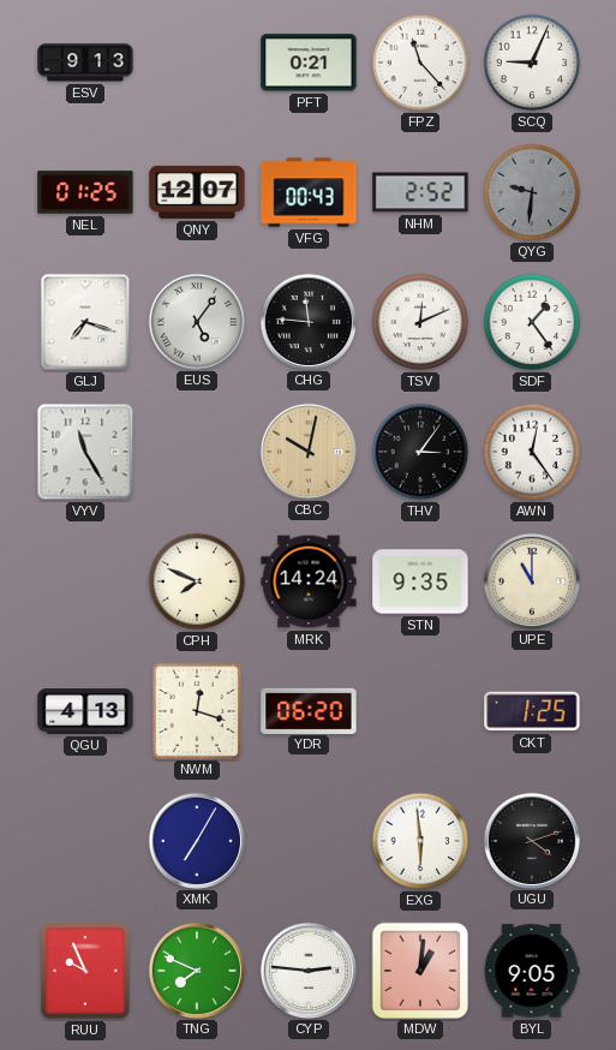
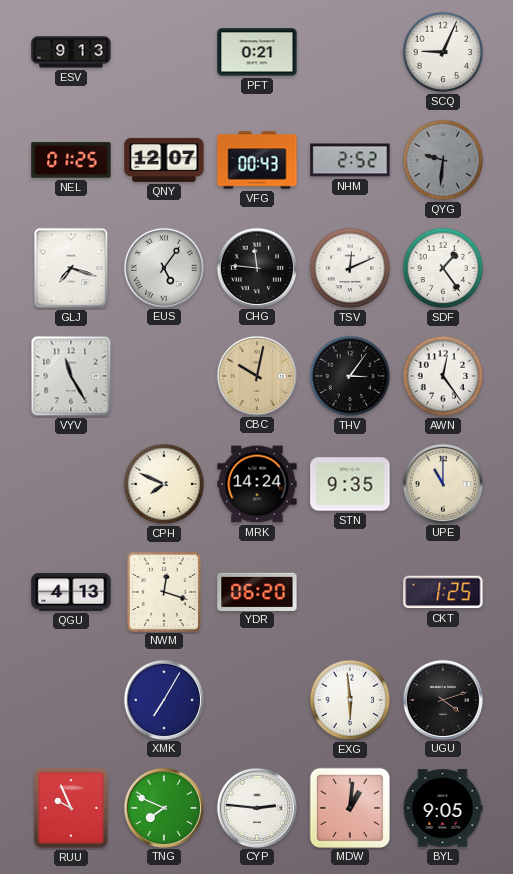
FPZ: 11:23 -> none (420, 62)
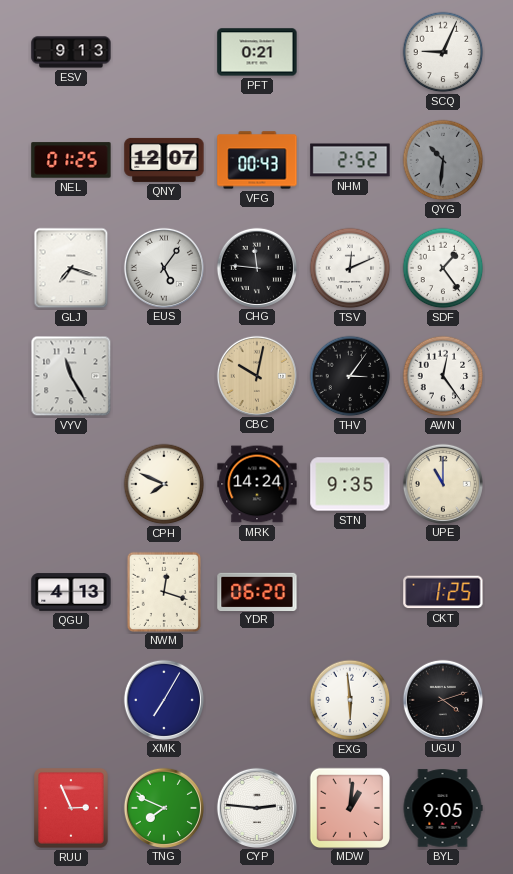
QYG: 9:31 -> 10:31 (443, 160)
RUU: 9:56 -> 2:56 (72, 809)
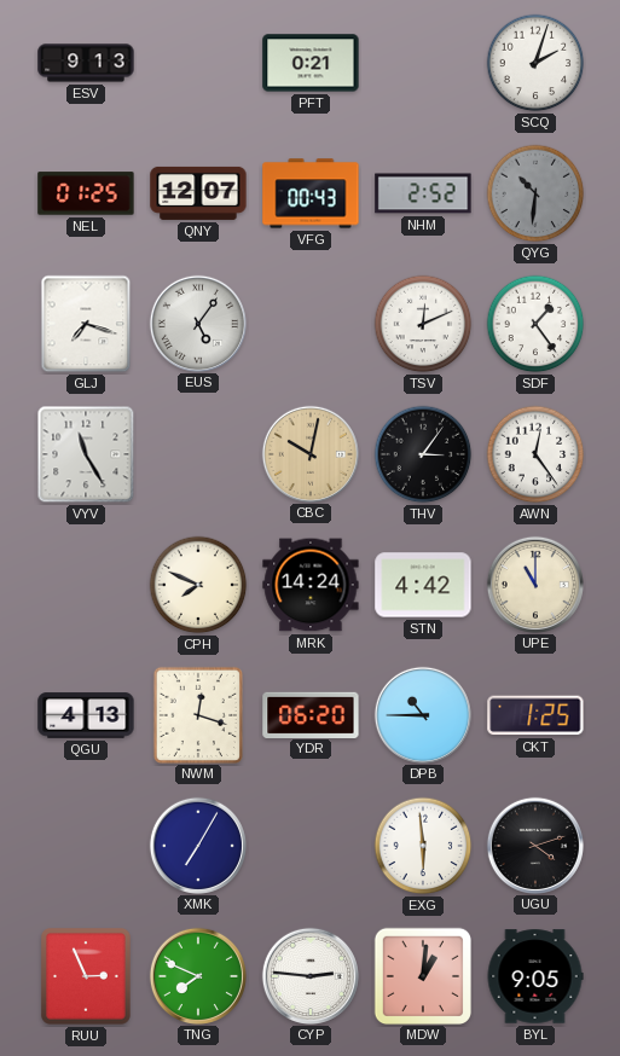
SCQ: 9:04 -> 2:03 (535, 63)
CHG: 11:46 -> none (256, 267)
STN: 9:35 -> 4:42 (423, 585)
DPB: none -> 10:45 (422, 714)
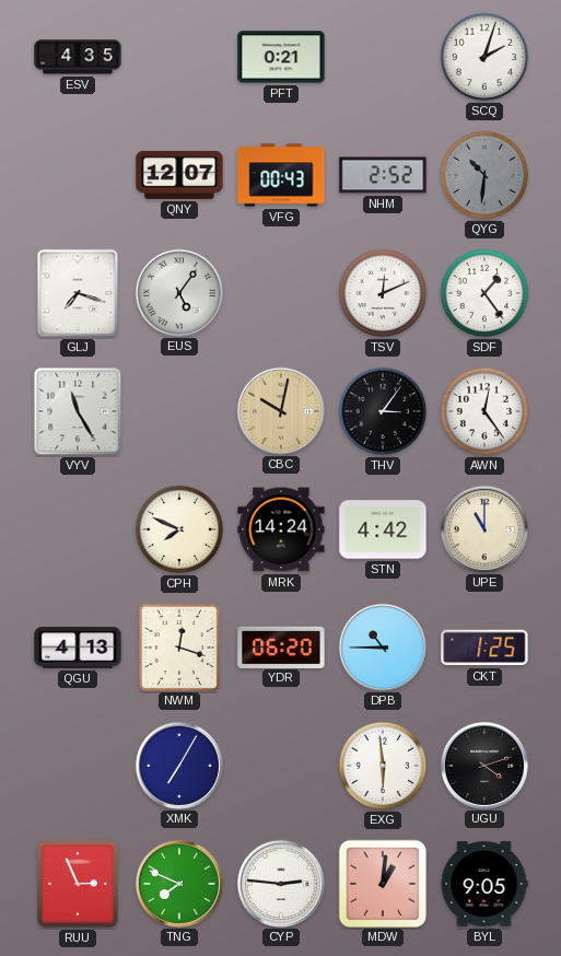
ESV: 9:13 -> 4:35 (78, 57)
NEL: 01:25 -> none (86, 193)
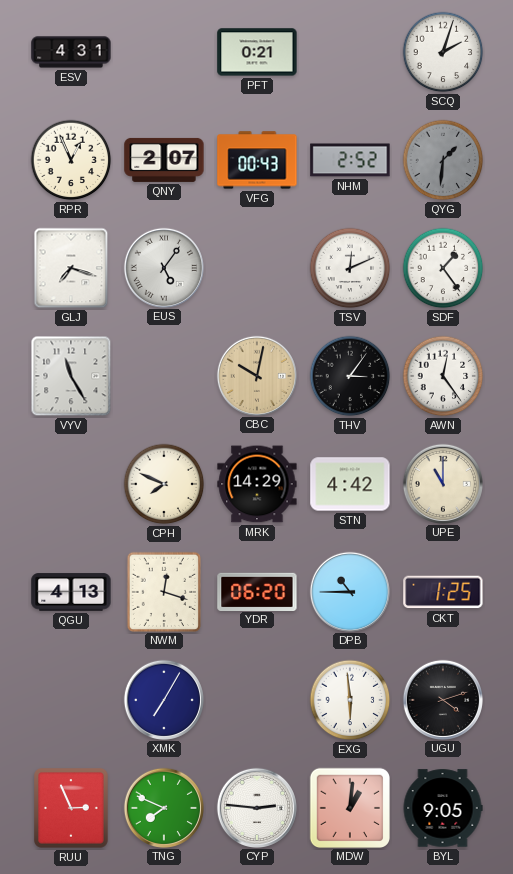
ESV: 4:35 -> 4:31 (71, 52)
RPR: none -> 12:56 (71, 160)
QNY: 12:07 -> 2:07 (164, 160)
QYG: 10:31 -> 1:31 (443, 160)
MRK: 14:24 -> 14:29 (257, 484)
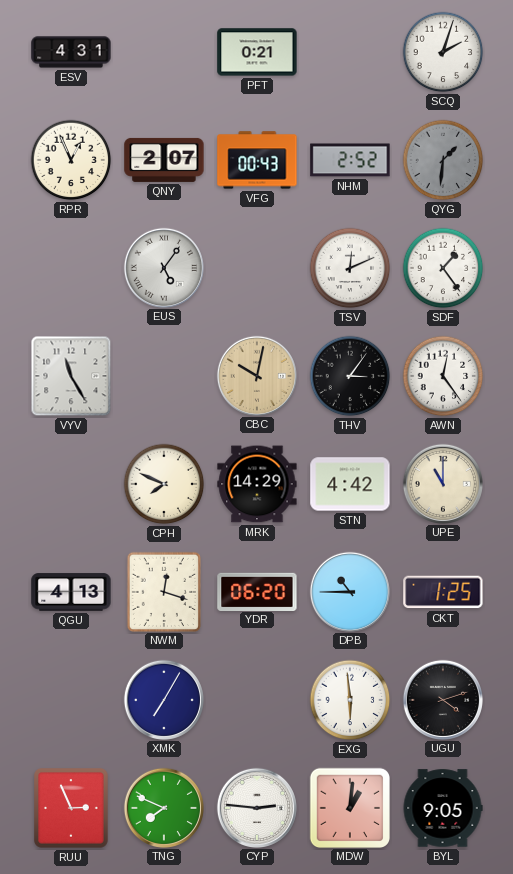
GLJ: 7:18 -> none (71, 268)
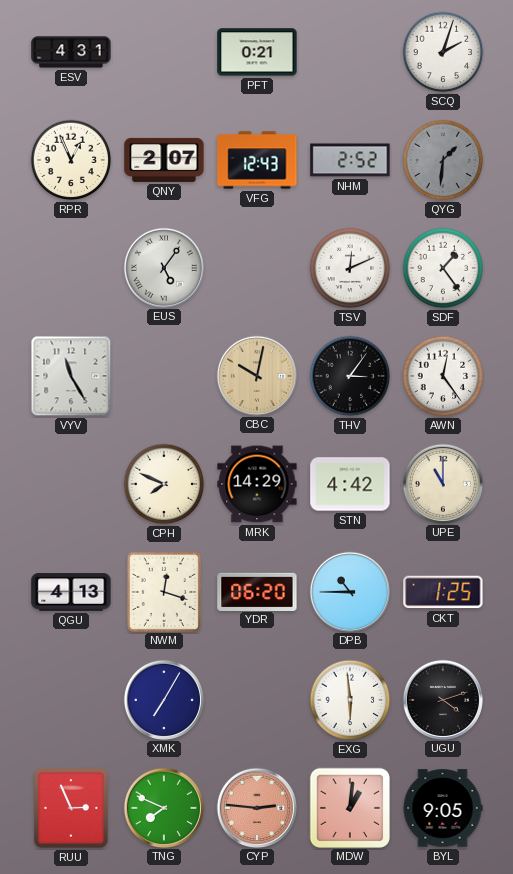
VFG: 00:43 -> 12:43 (257, 160)
CYP dial: white -> salmon (256, 807)
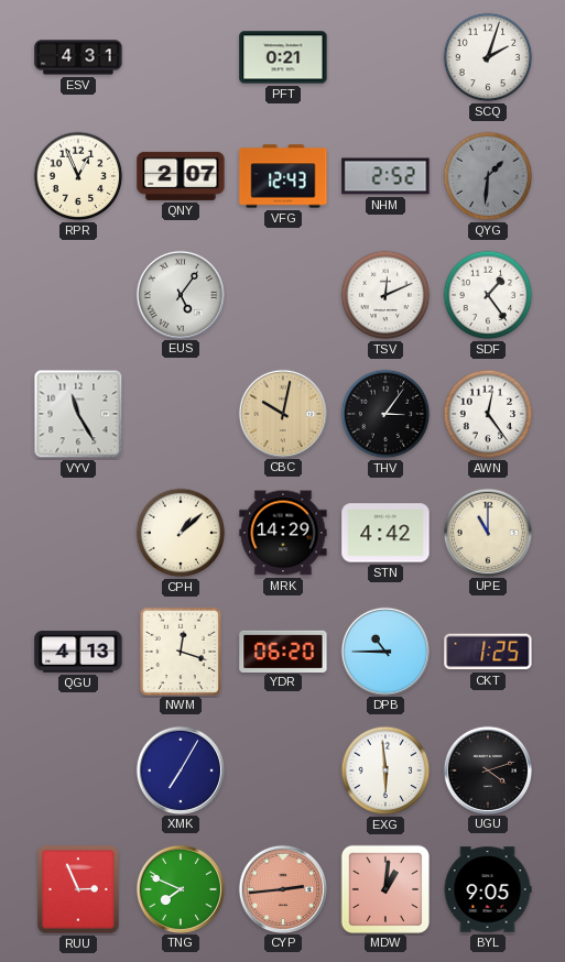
CPH: 7:49 -> 1:08 (181, 533)
CYP: 2:46 -> 2:44 (282, 888)
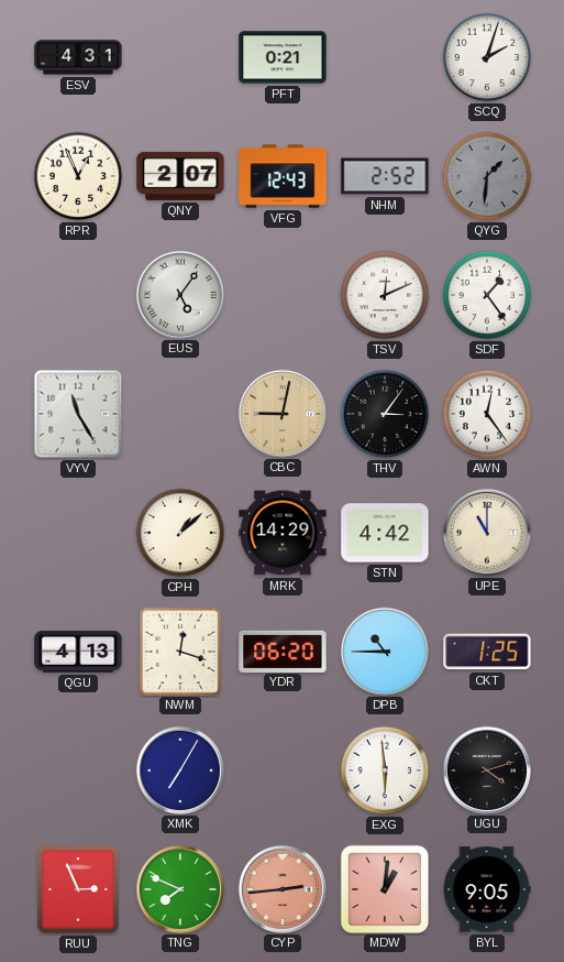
CBC: 10:02 -> 9:02 (281, 413)
